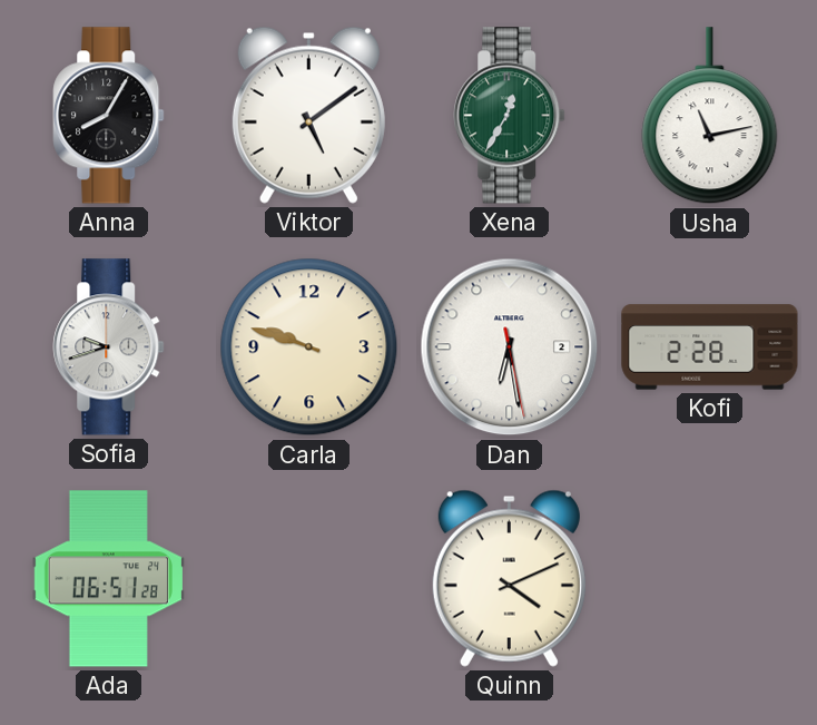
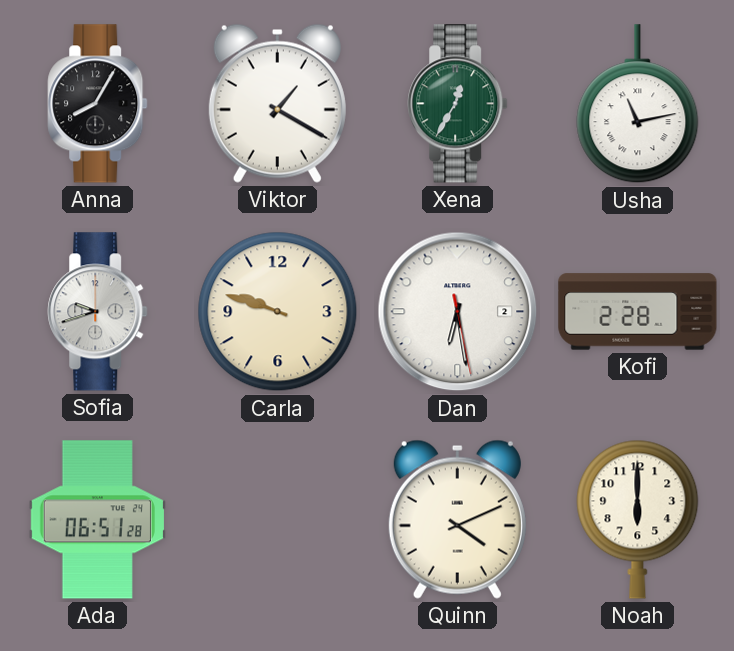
Viktor: 5:09 -> 1:20 (277, 103)
Noah: none -> 6:00 (638, 519)
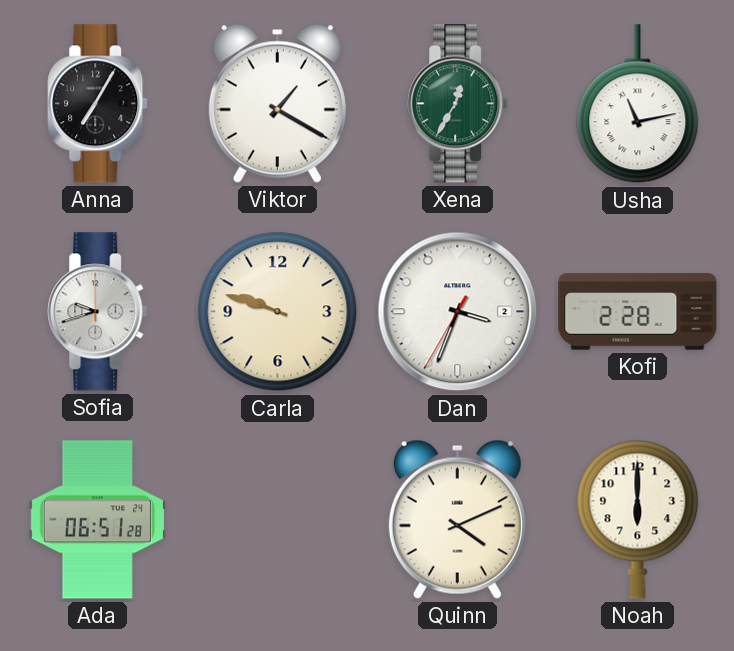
Anna: 8:05 -> 7:05 (98, 104)
Dan: 6:28 -> 3:33 (458, 312)
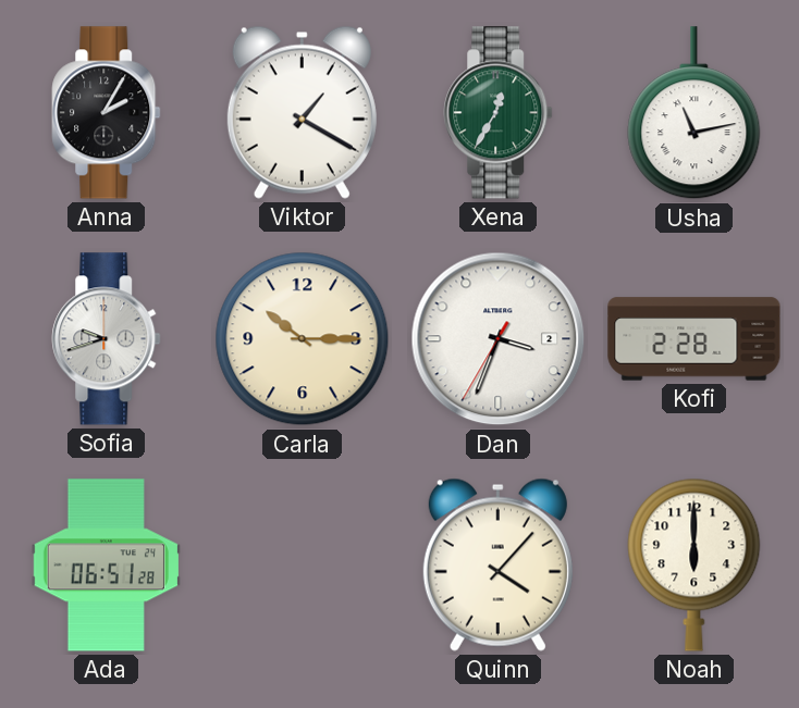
Anna: 7:05 -> 2:05 (107, 113)
Carla: 9:48 -> 10:15 (303, 339)
Quinn: 4:11 -> 4:07 (497, 564)
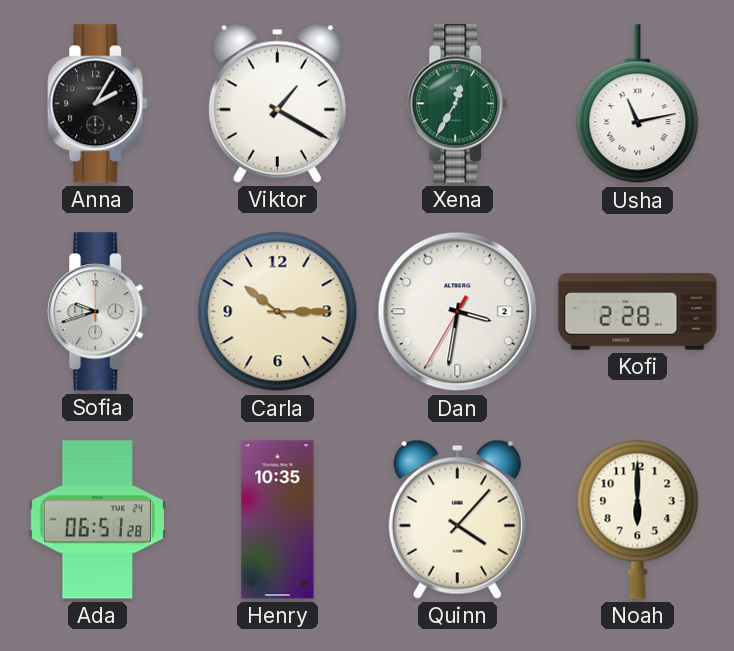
Dan: 3:33 -> 3:31 (458, 312)
Henry: none -> 10:35 (278, 520)
